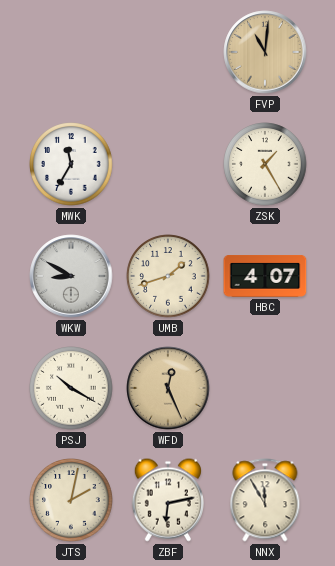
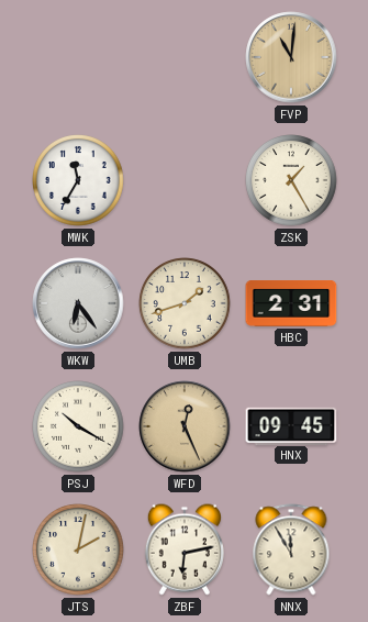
WKW: 8:50 -> 6:24 (78, 303)
HBC: 4:07 -> 2:31 (291, 304)
HNX: none -> 09:45 (291, 425)
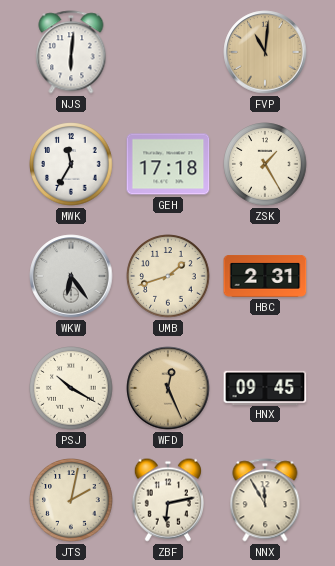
NJS: none -> 6:01 (71, 52)
GEH: none -> 17:18 (168, 164)
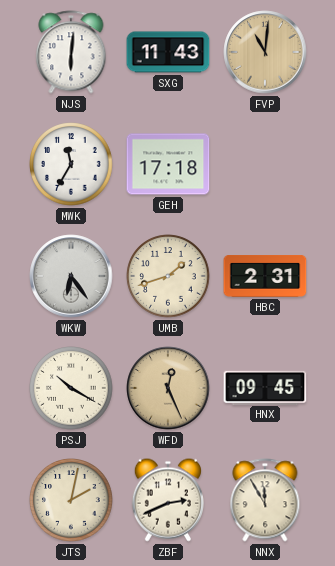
SXG: none -> 11:43 (168, 52)
ZSK: 1:25 -> none (265, 164)
ZBF: 6:13 -> 2:41 (168, 500)
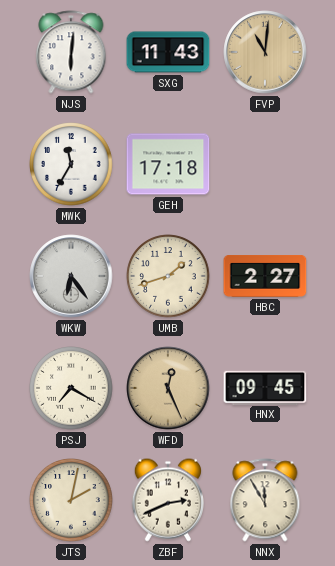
HBC: 2:31 -> 2:27 (265, 277)
PSJ: 10:20 -> 7:20 (71, 388)
